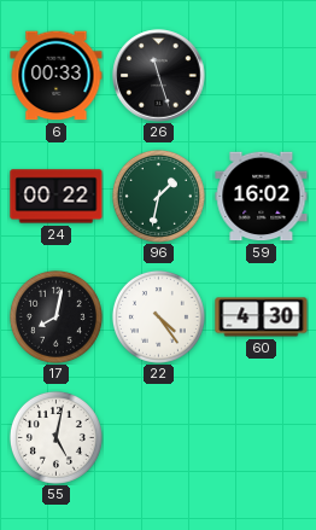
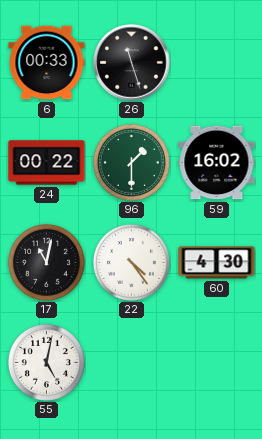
96: 1:32 -> 1:30 (131, 162)
17: 8:02 -> 11:02 (46, 262)
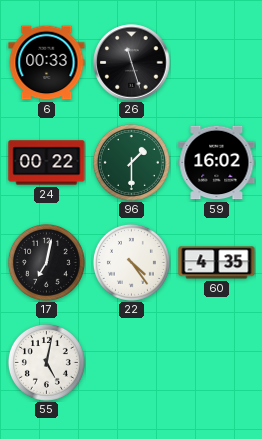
17: 11:02 -> 7:02 (46, 262)
60: 4:30 -> 4:35 (217, 263)
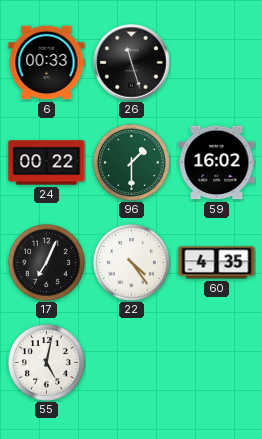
17: 7:02 -> 7:04 (46, 262)
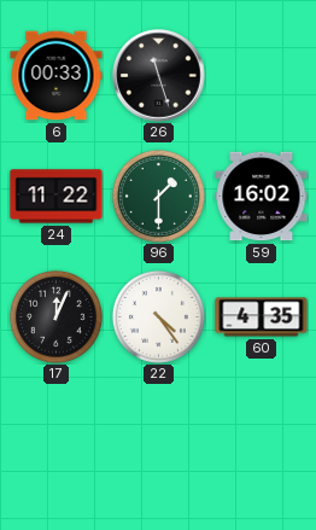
24: 00:22 -> 11:22 (57, 197)
17: 7:04 -> 12:04 (55, 316)
55: 5:02 -> none (46, 362)
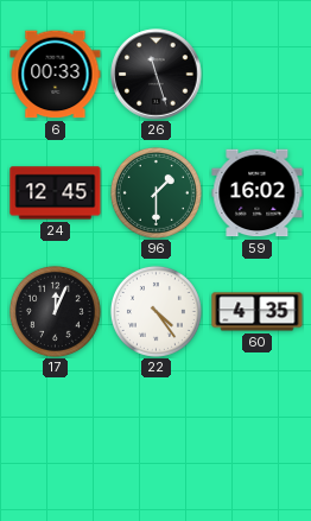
24: 11:22 -> 12:45 (56, 193)
